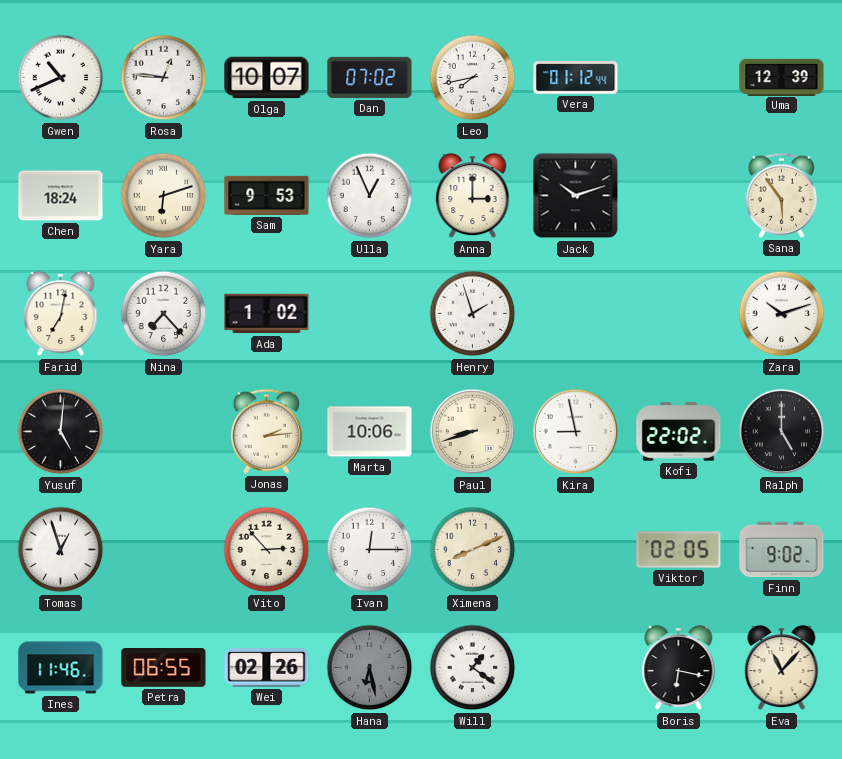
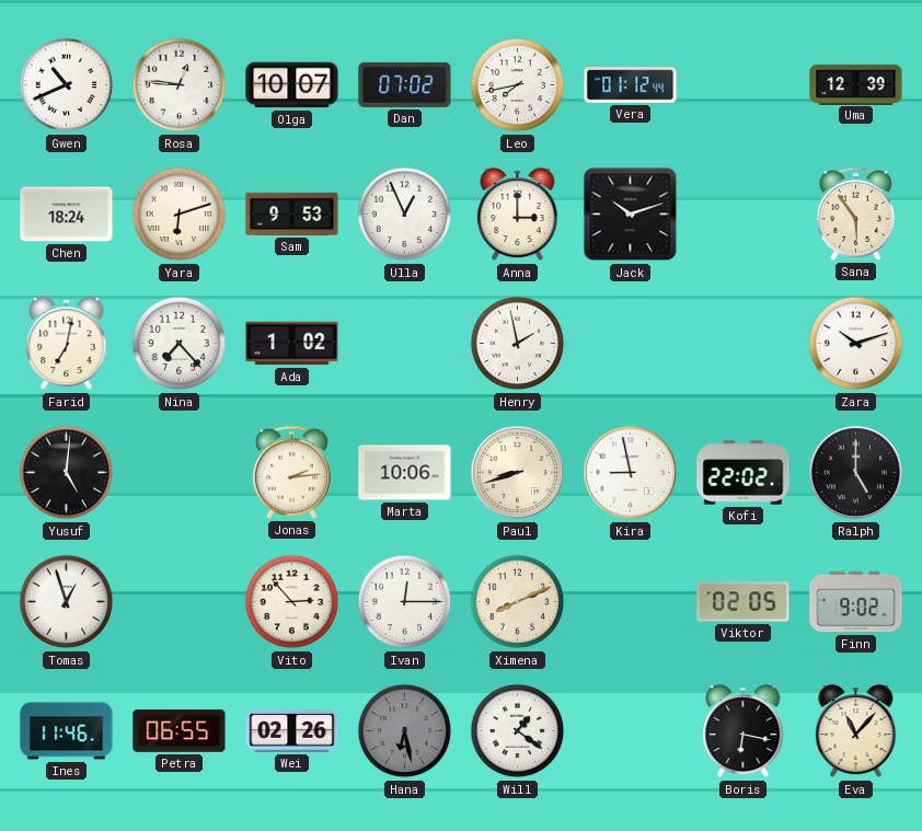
Henry: 1:57 -> 1:58 (518, 344)
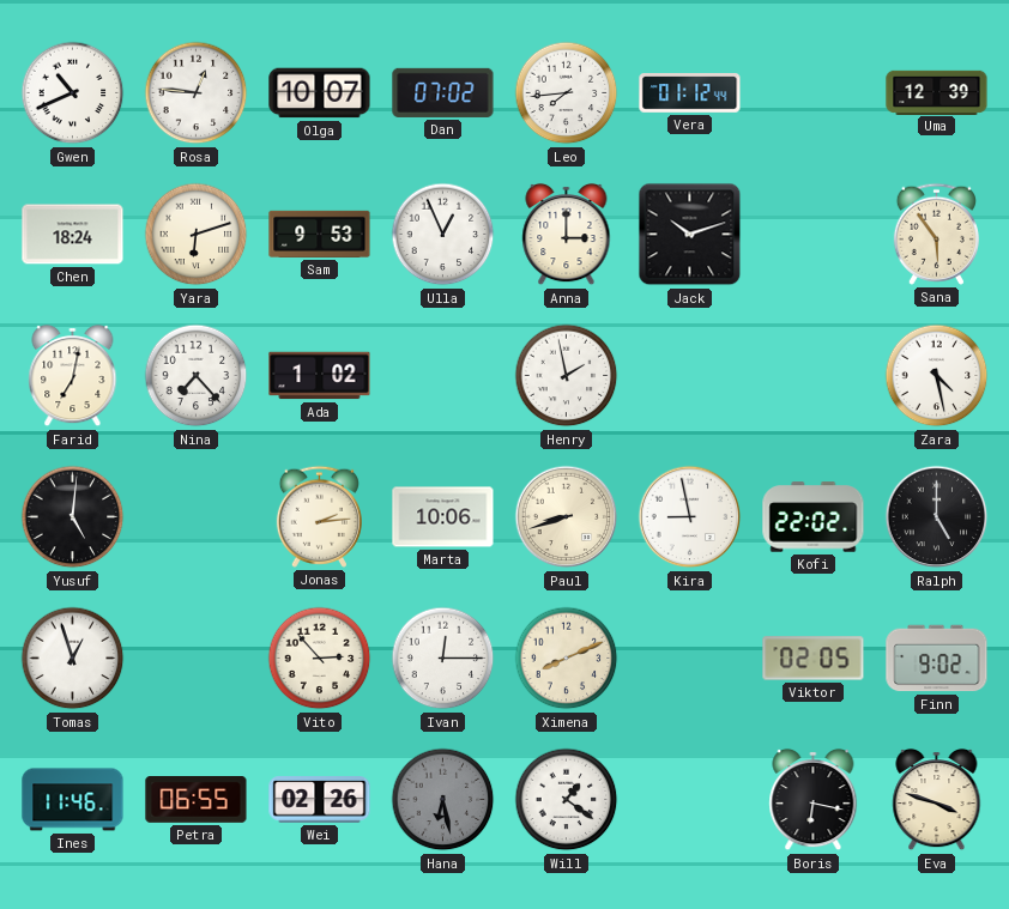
Leo: 7:43 -> 7:44 (567, 93)
Zara: 10:12 -> 4:28 (937, 376)
Eva: 11:07 -> 3:48 (937, 800)
